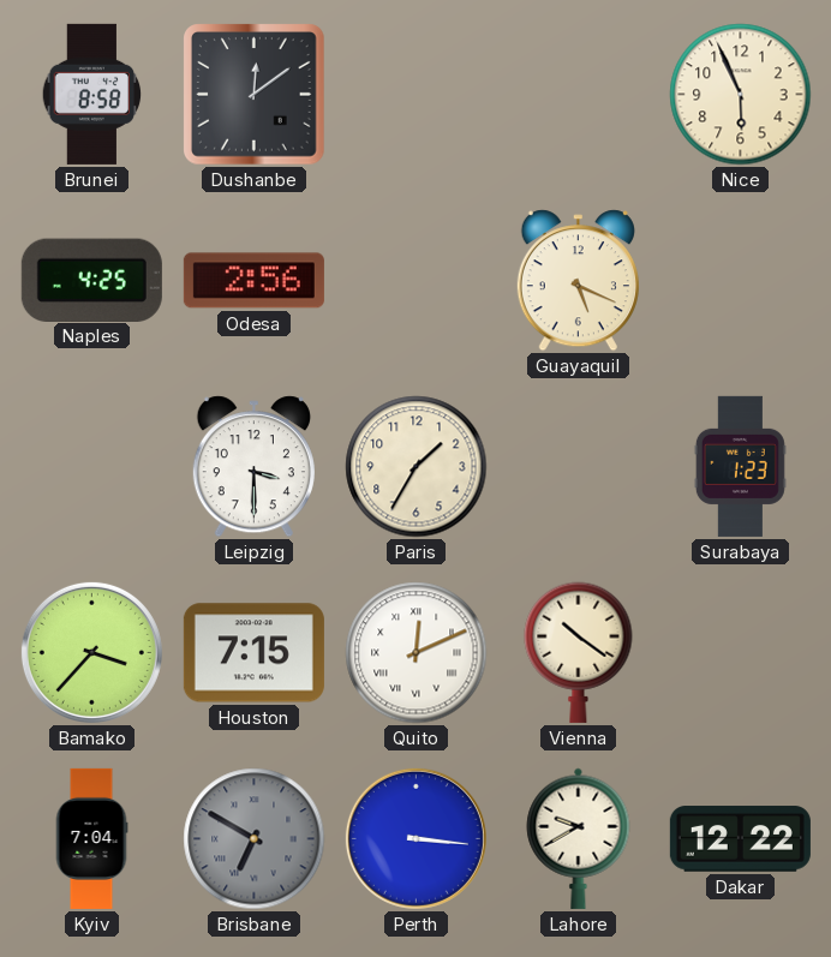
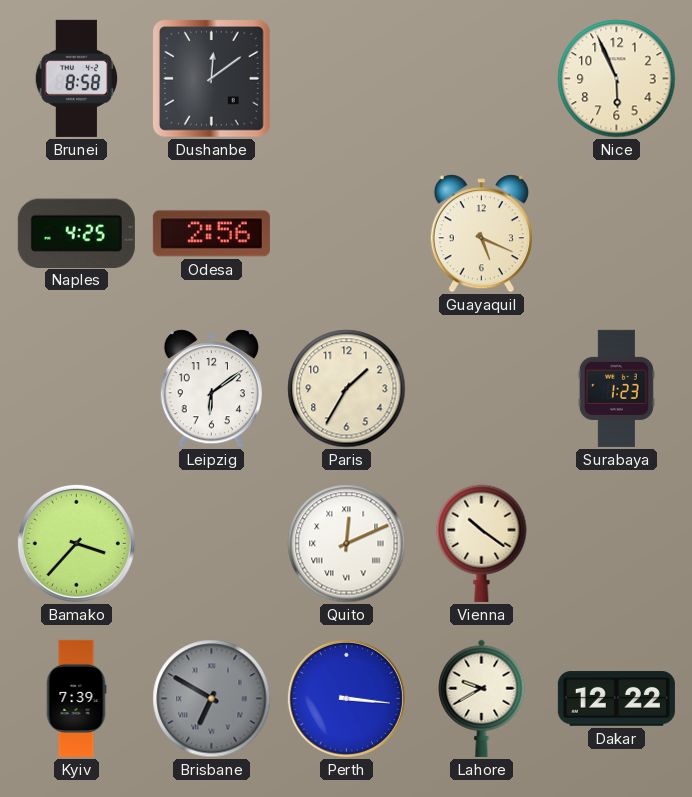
Leipzig: 3:30 -> 6:09 (211, 389)
Houston: 7:15 -> none (253, 653)
Kyiv: 7:04 -> 7:39 (76, 698)
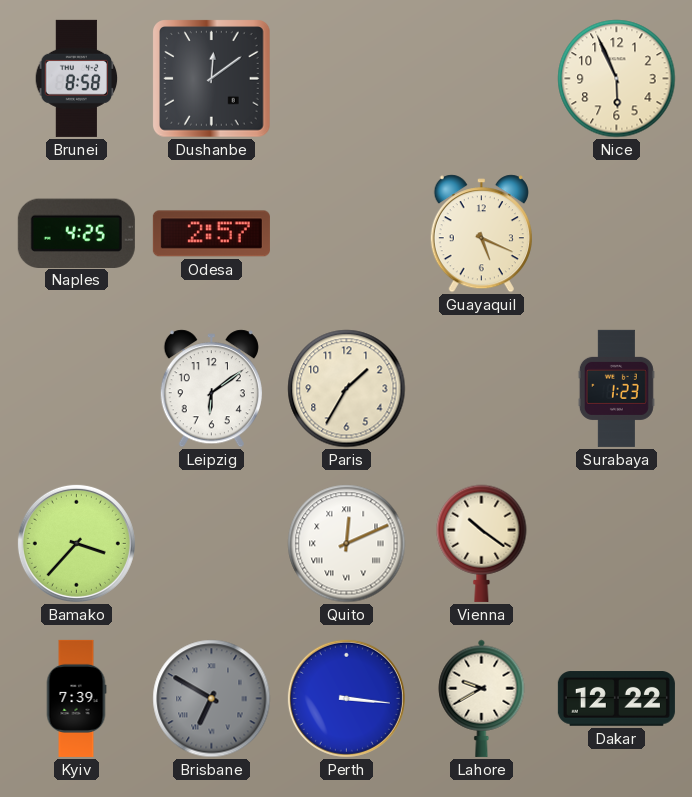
Odesa: 2:56 -> 2:57 (211, 234)
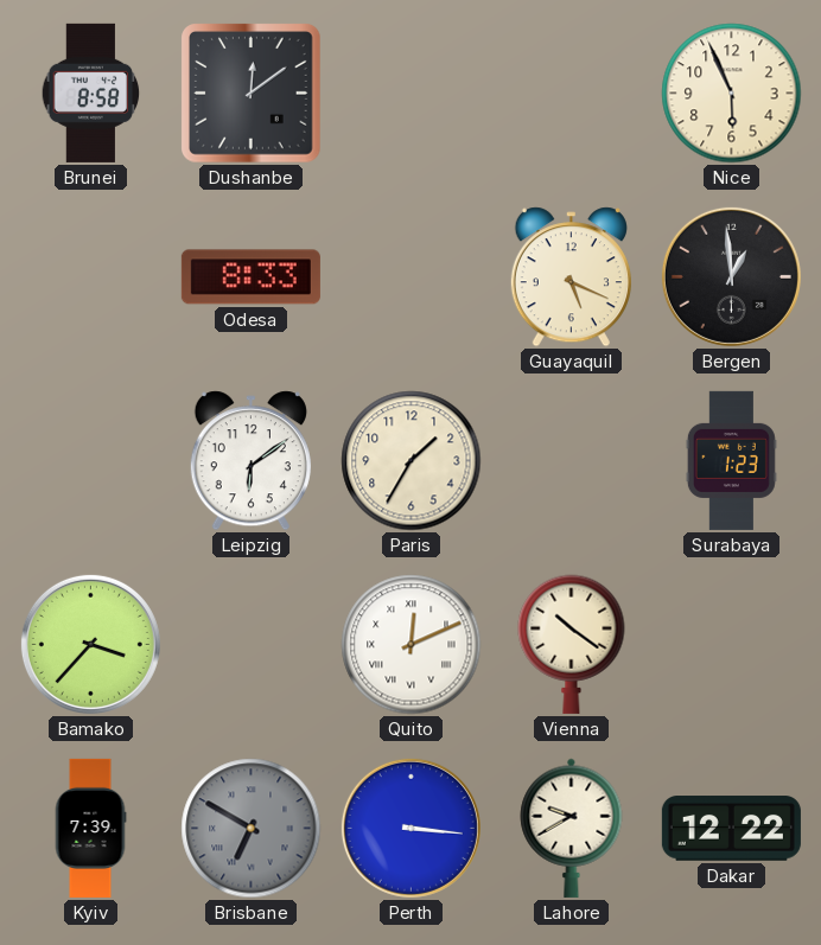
Naples: 4:25 -> none (76, 233)
Odesa: 2:57 -> 8:33 (250, 277)
Bergen: none -> 12:59 (731, 276)
